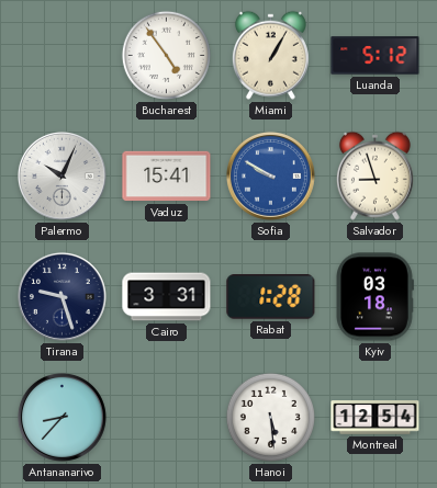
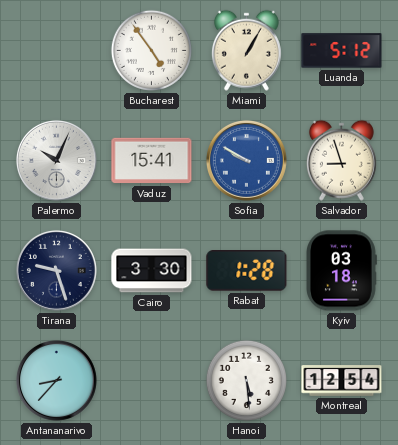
Cairo: 3:31 -> 3:30 (152, 271)
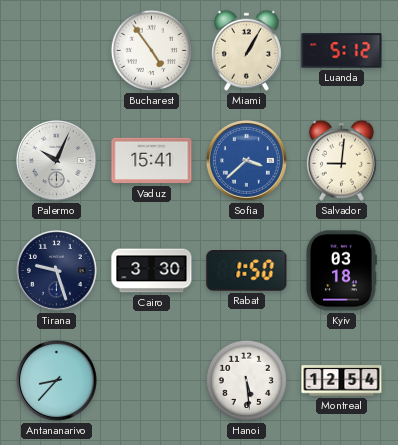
Sofia: 9:50 -> 3:38 (246, 160)
Salvador: 8:57 -> 9:01 (341, 160)
Rabat: 1:28 -> 1:50 (247, 271)
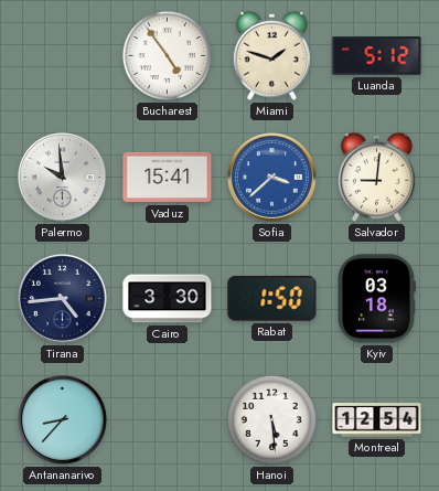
Miami: 1:05 -> 1:48 (271, 55)
Palermo: 10:04 -> 9:59 (62, 177)
Tirana: 9:27 -> 4:44 (62, 298)
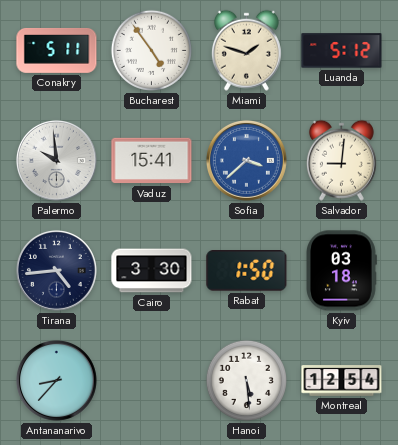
Conakry: none -> 5:11 (57, 50)
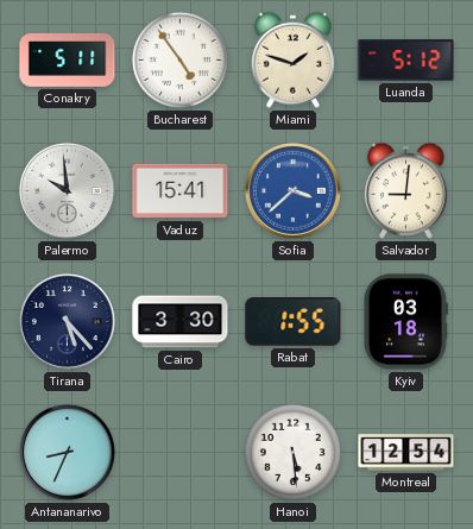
Tirana: 4:44 -> 5:23 (67, 321)
Rabat: 1:50 -> 1:55 (294, 322)
Antananarivo: 8:37 -> 8:34 (67, 452)
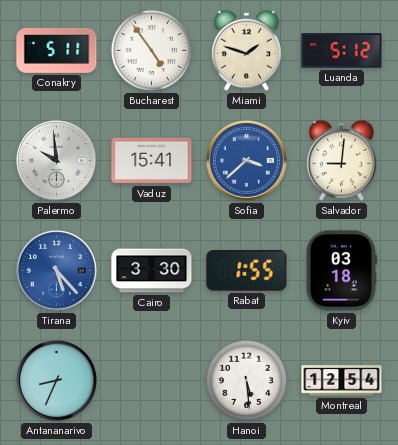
Tirana dial: navy -> blue (56, 270)
